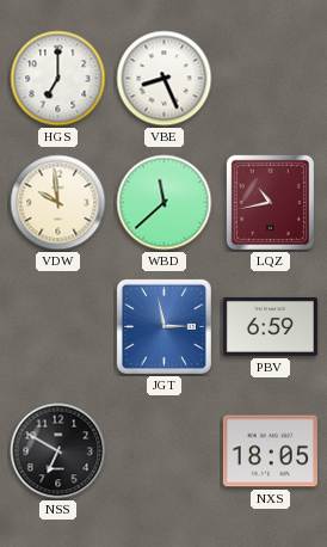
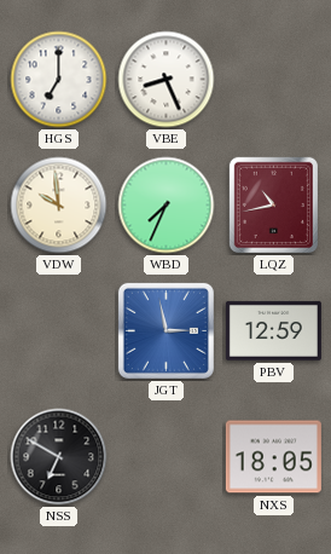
WBD: 11:38 -> 7:34 (167, 206)
PBV: 6:59 -> 12:59 (273, 330)
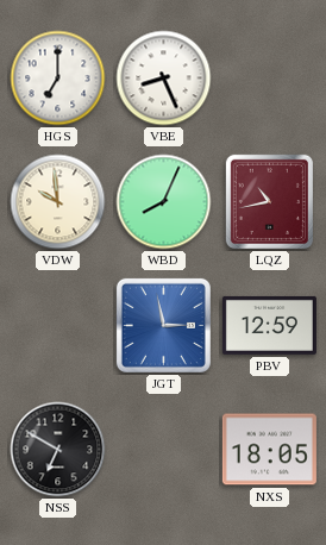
WBD: 7:34 -> 8:04 (164, 202)
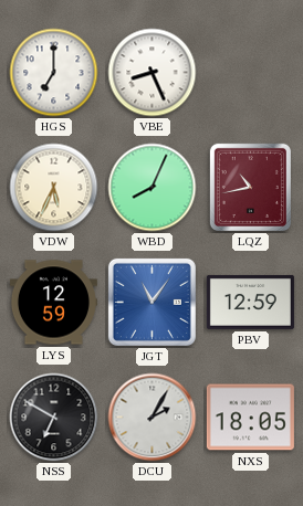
VDW: 9:59 -> 5:34 (54, 188)
LYS: none -> 12:59 (53, 303)
JGT: 2:58 -> 11:06 (151, 302)
DCU: none -> 2:05 (153, 418)
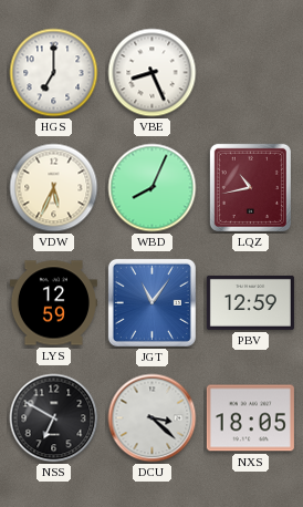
DCU: 2:05 -> 3:22 (153, 418)
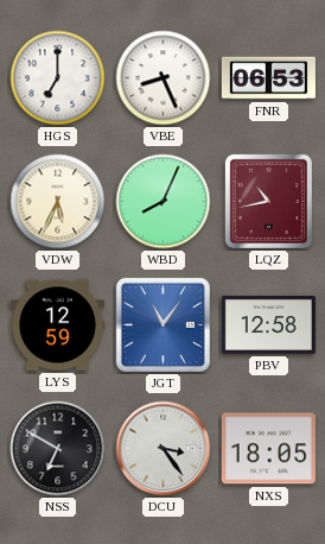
FNR: none -> 06:53 (268, 78)
PBV: 12:59 -> 12:58 (268, 324)
DCU: 3:22 -> 3:24 (164, 449)
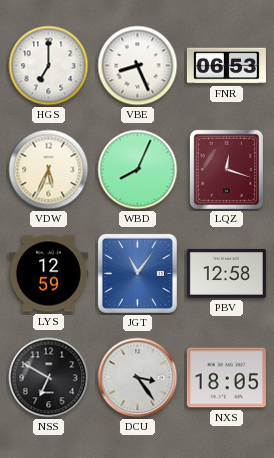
LQZ: 10:43 -> 12:18 (226, 169)
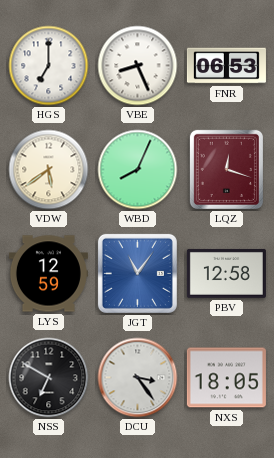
VDW: 5:34 -> 5:39 (49, 170)
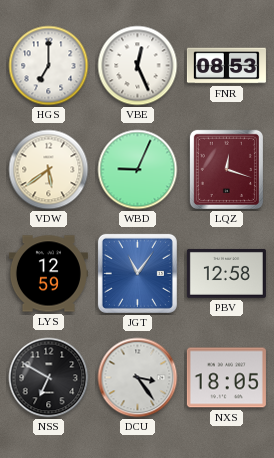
VBE: 8:26 -> 12:26 (138, 66)
FNR: 06:53 -> 08:53 (226, 66)
WBD: 8:04 -> 9:04 (138, 170)
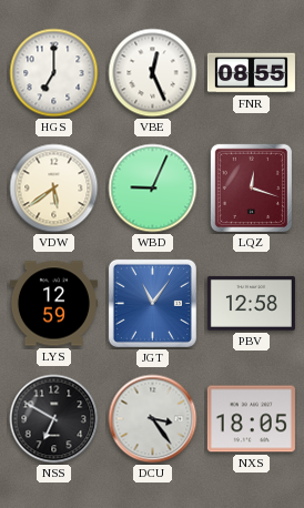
FNR: 08:53 -> 08:55 (251, 73)
